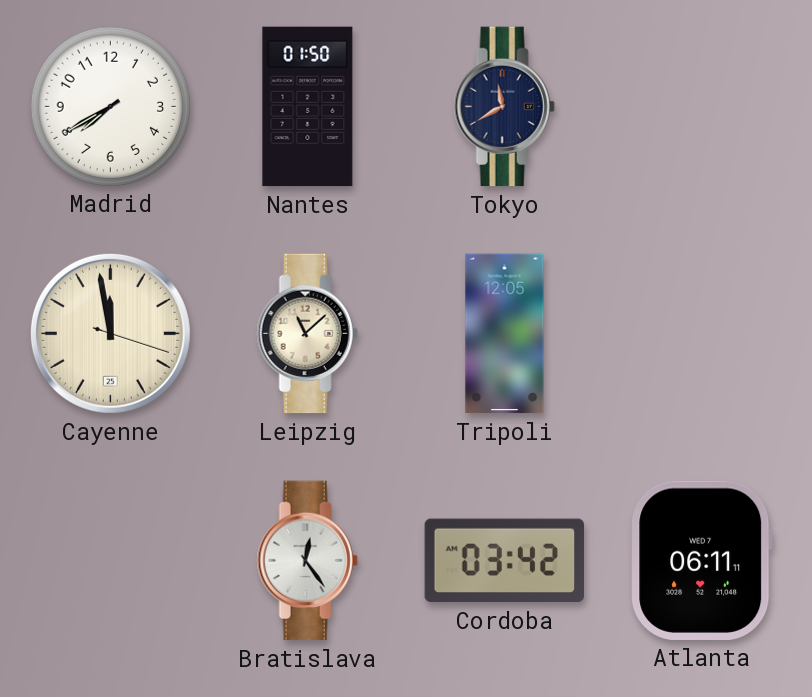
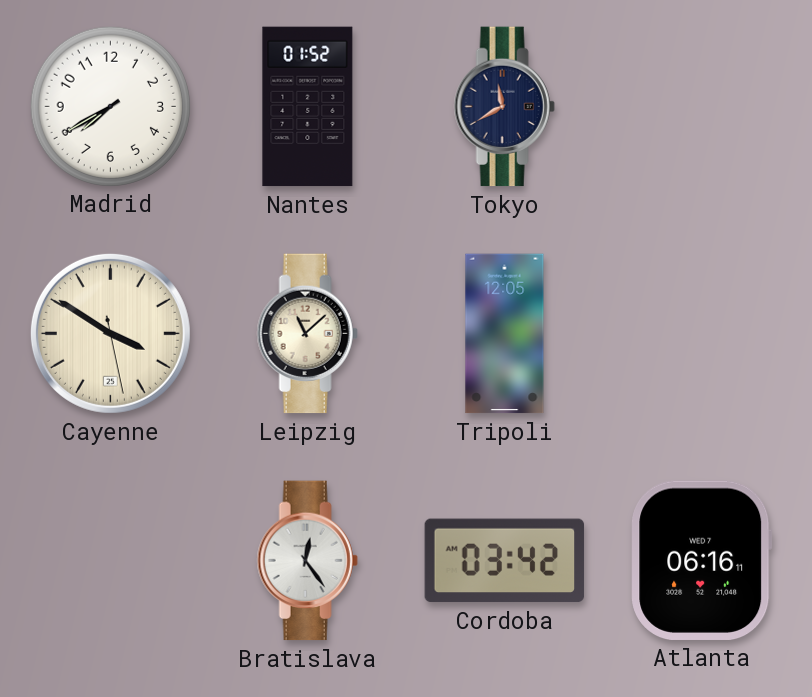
Nantes: 01:50 -> 01:52 (308, 107)
Cayenne: 11:58 -> 3:50 (110, 333)
Atlanta: 06:11 -> 06:16 (702, 560)
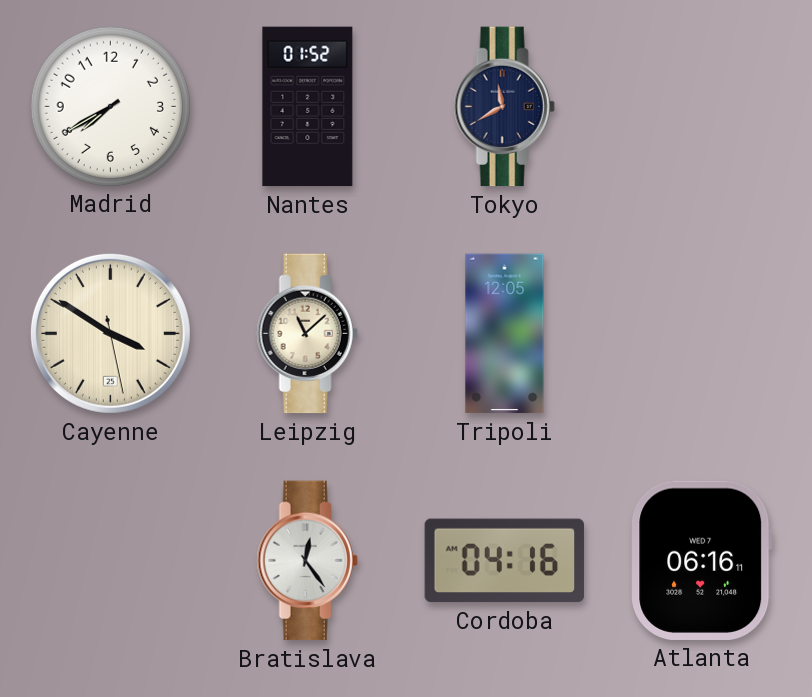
Cordoba: 03:42 -> 04:16 (505, 561)
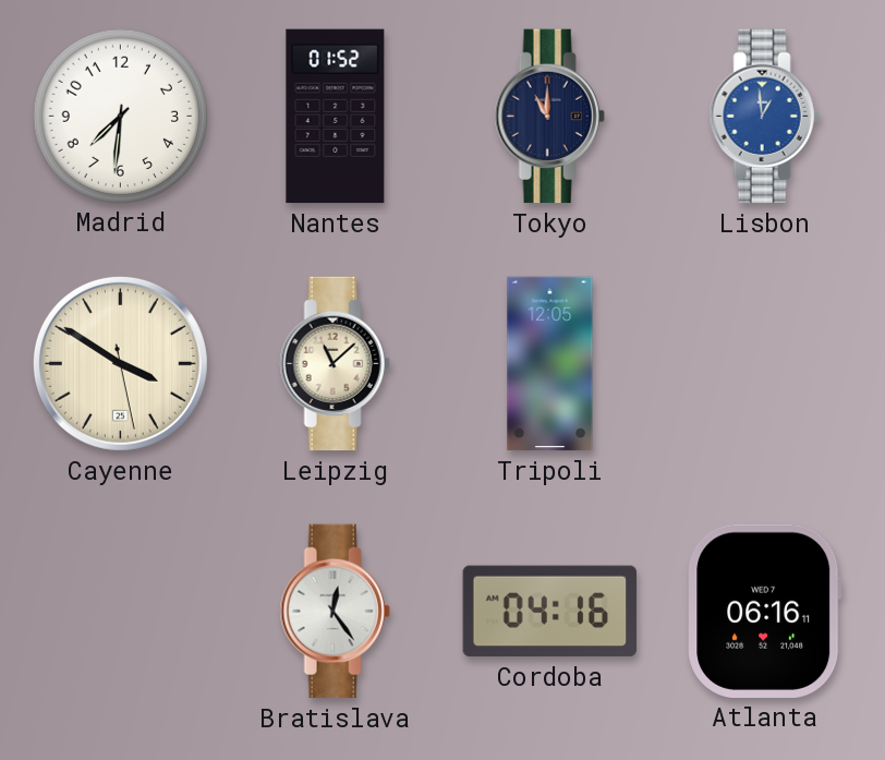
Madrid: 7:40 -> 7:31 (120, 116)
Tokyo: 11:40 -> 11:00 (549, 117)
Lisbon: none -> 12:59 (764, 117)
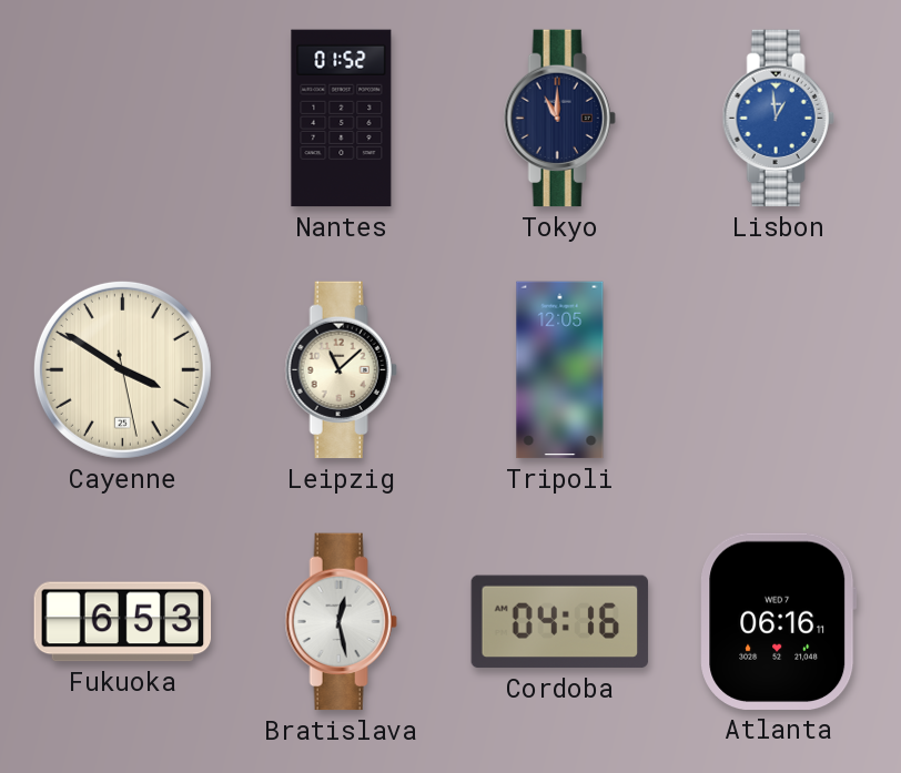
Madrid: 7:31 -> none (120, 116)
Fukuoka: none -> 6:53 (123, 622)
Bratislava: 12:24 -> 12:28 (341, 622)
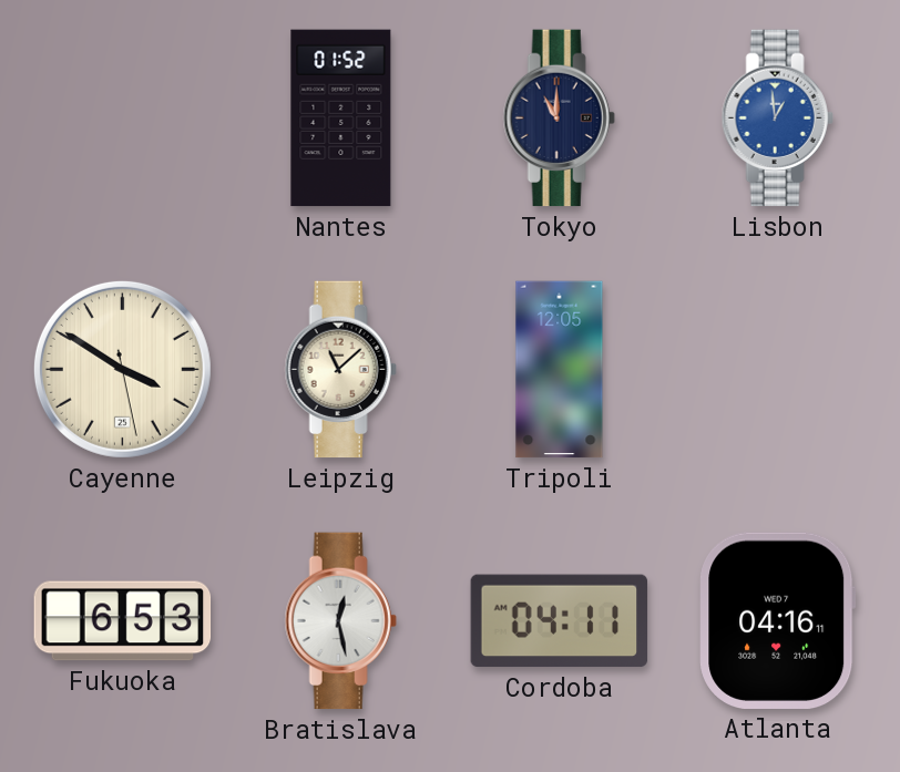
Cordoba: 04:16 -> 04:11 (560, 621)
Atlanta: 06:16 -> 04:16 (778, 620)
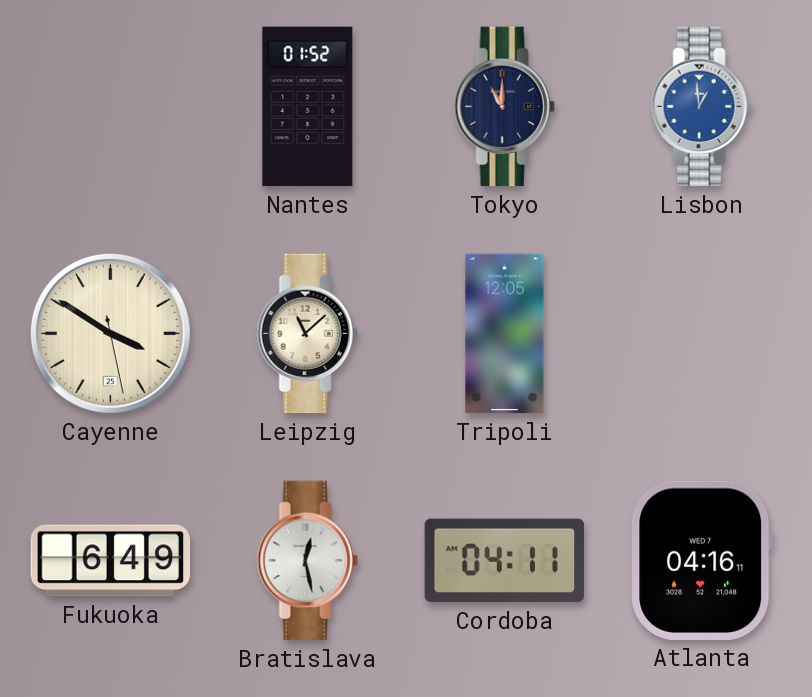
Fukuoka: 6:53 -> 6:49 (111, 561)
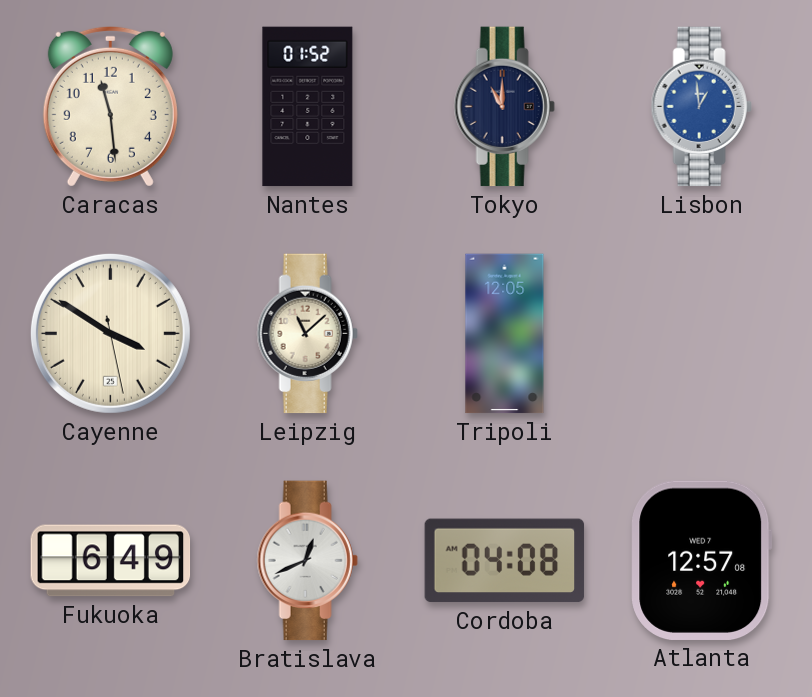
Caracas: none -> 11:29 (110, 106)
Bratislava: 12:28 -> 12:41 (307, 561)
Cordoba: 04:11 -> 04:08 (505, 561)
Atlanta: 04:16 -> 12:57 (702, 560)
